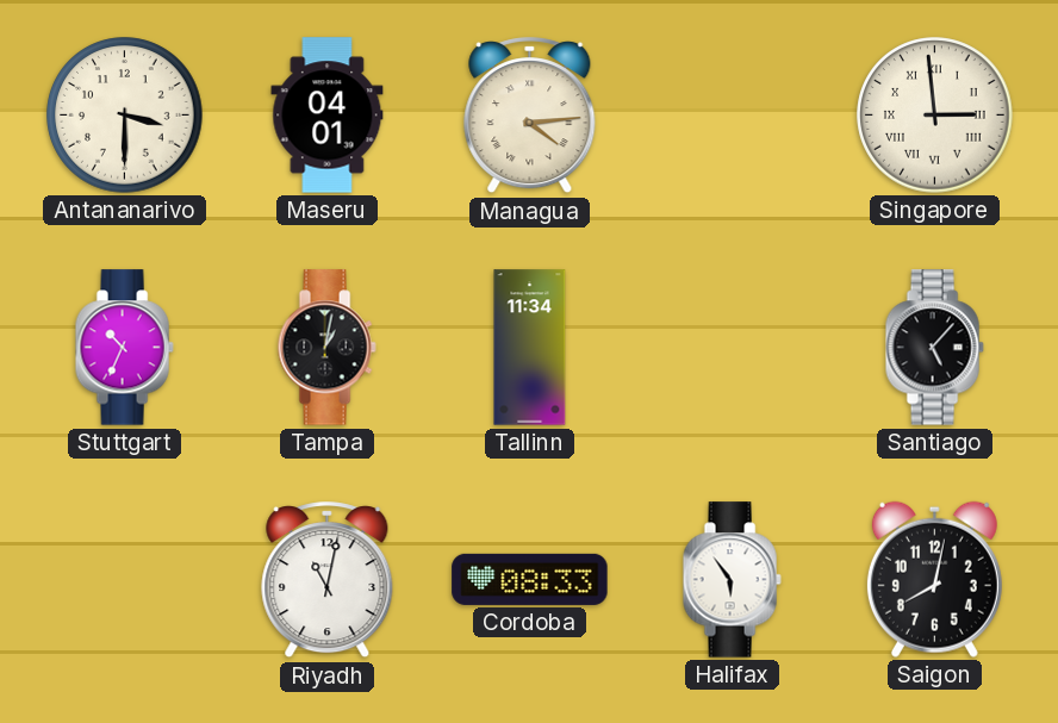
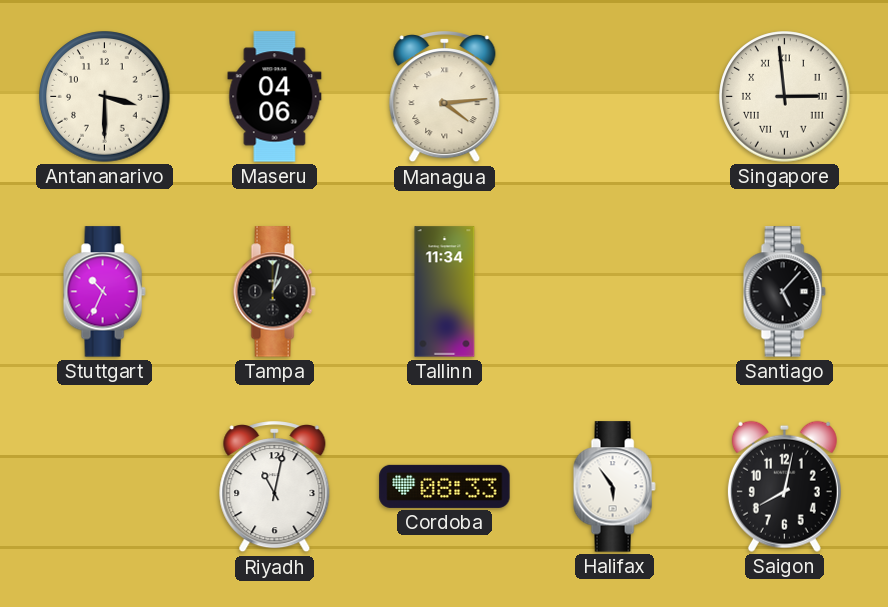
Maseru: 04:01 -> 04:06 (275, 97)
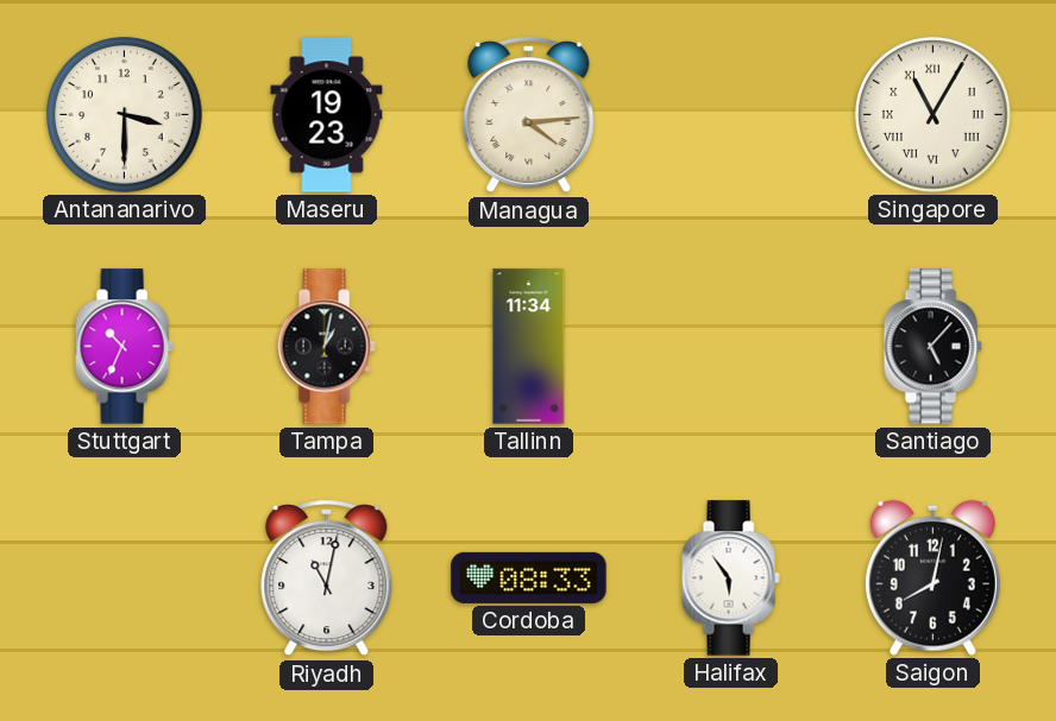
Maseru: 04:06 -> 19:23 (327, 115)
Singapore: 2:59 -> 11:05 (934, 115)
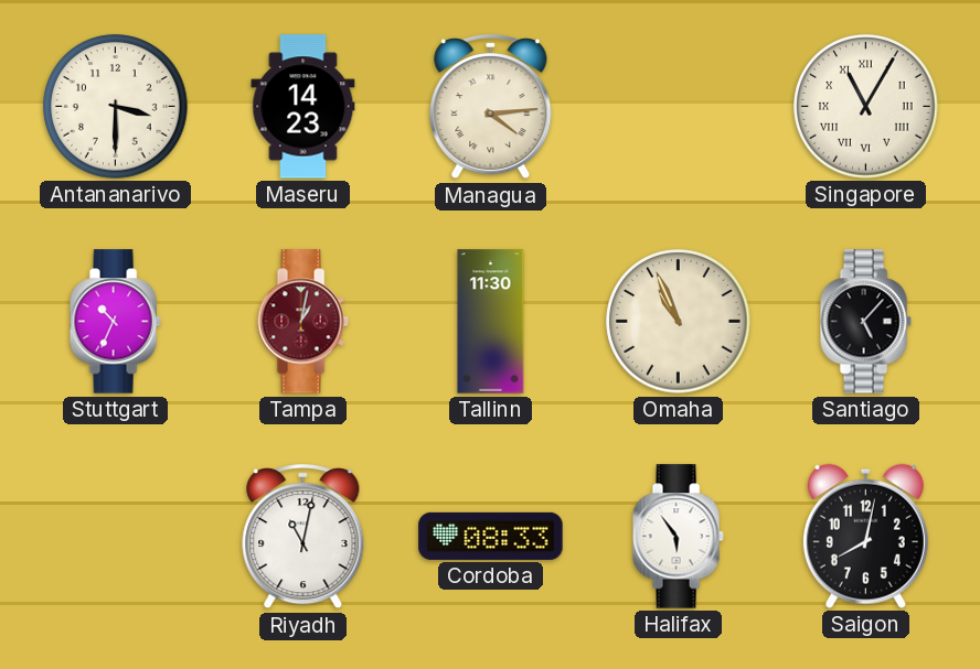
Maseru: 19:23 -> 14:23 (303, 107)
Tampa dial: black -> burgundy (302, 322)
Tallinn: 11:34 -> 11:30 (491, 322)
Omaha: none -> 10:56 (679, 322)
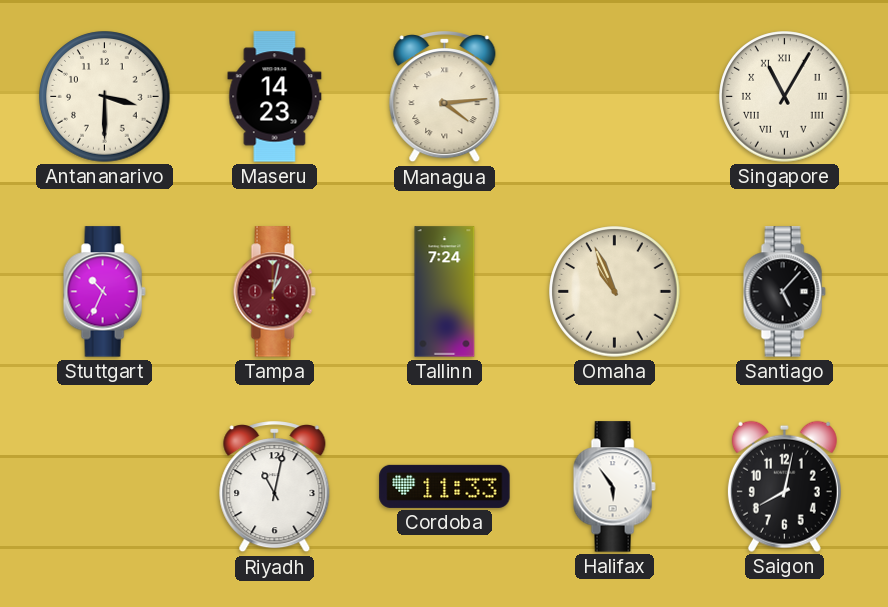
Tallinn: 11:30 -> 7:24 (445, 292)
Cordoba: 08:33 -> 11:33 (445, 486)
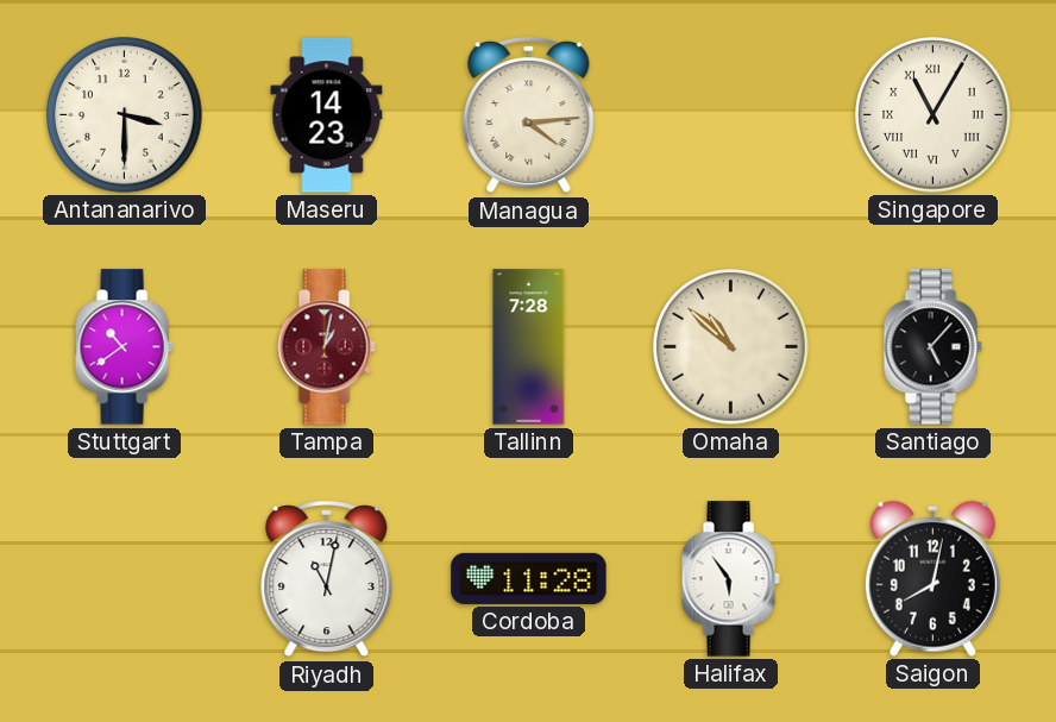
Stuttgart: 10:34 -> 10:39 (124, 347)
Tallinn: 7:24 -> 7:28 (529, 347)
Omaha: 10:56 -> 10:52 (731, 347)
Cordoba: 11:33 -> 11:28 (529, 578)
